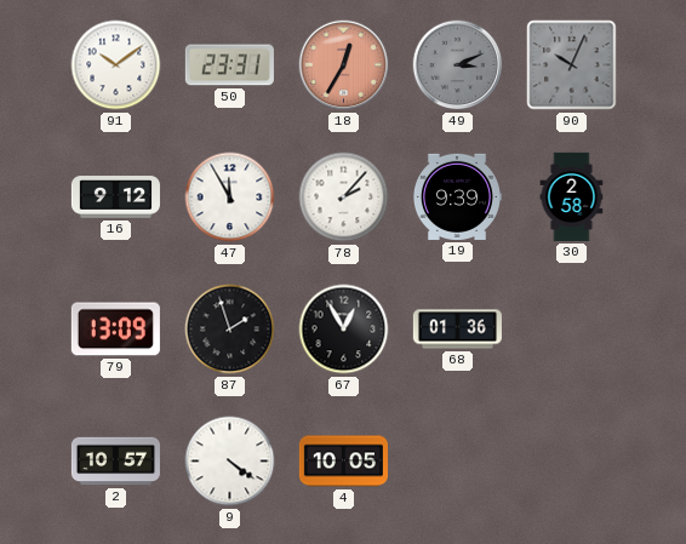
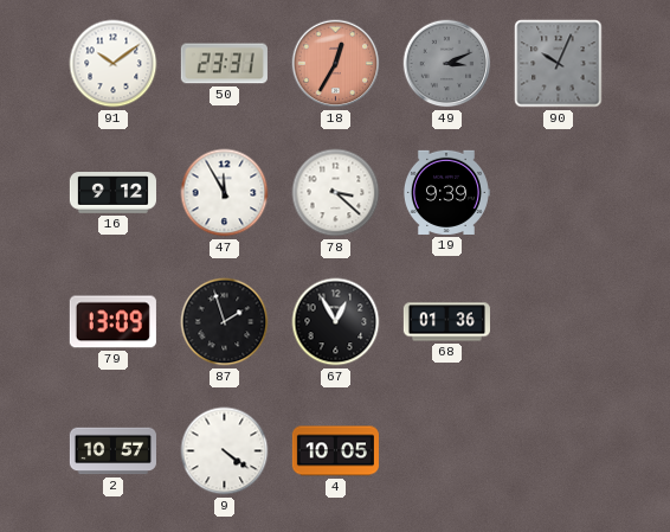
78: 2:07 -> 3:22 (336, 193)
30: 2:58 -> none (572, 196)
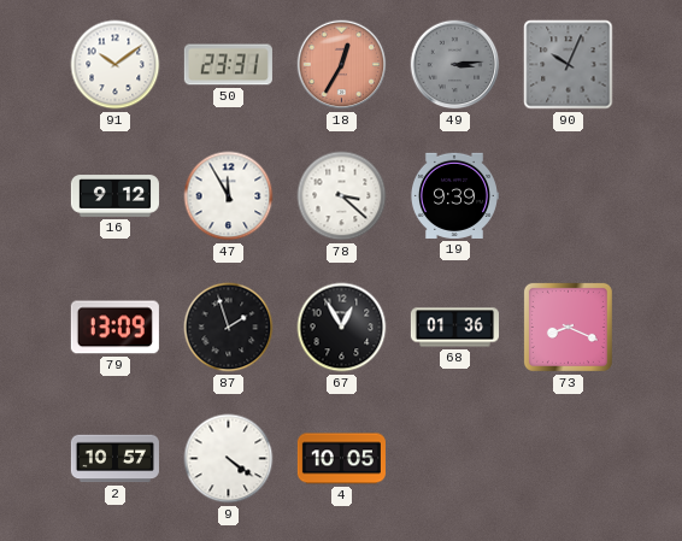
49: 3:11 -> 3:14 (455, 65)
73: none -> 8:19 (568, 327)
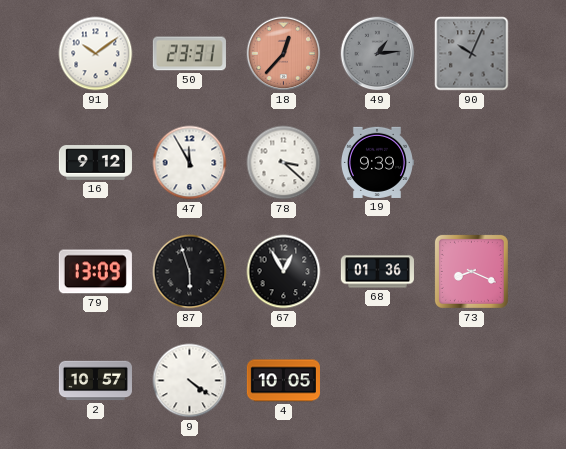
18: 12:35 -> 12:37 (284, 54)
49: 3:14 -> 1:14 (378, 54)
87: 1:57 -> 5:57 (190, 272)
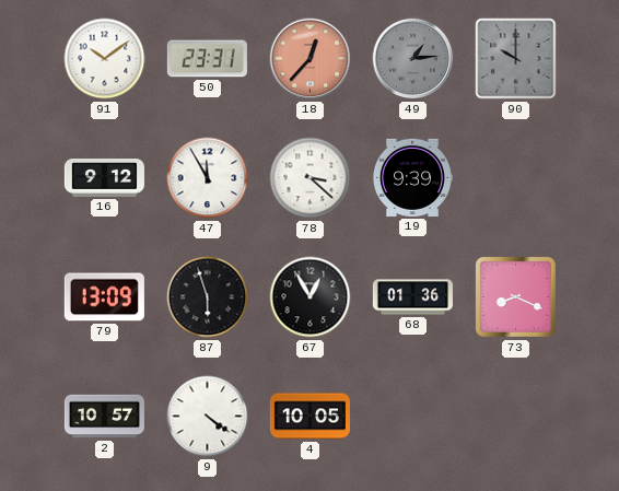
90: 10:04 -> 10:00 (516, 59)
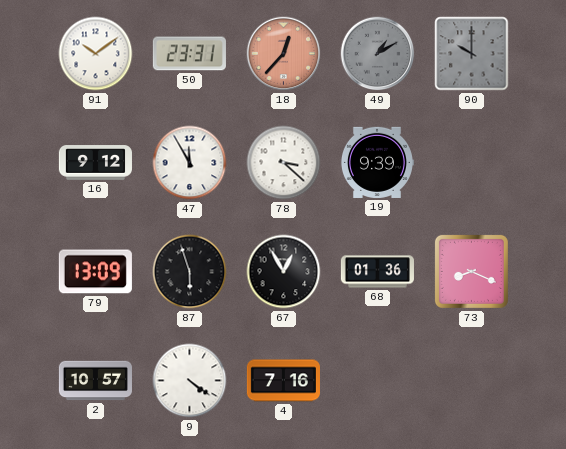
49: 1:14 -> 1:10 (378, 54)
4: 10:05 -> 7:16 (283, 381)
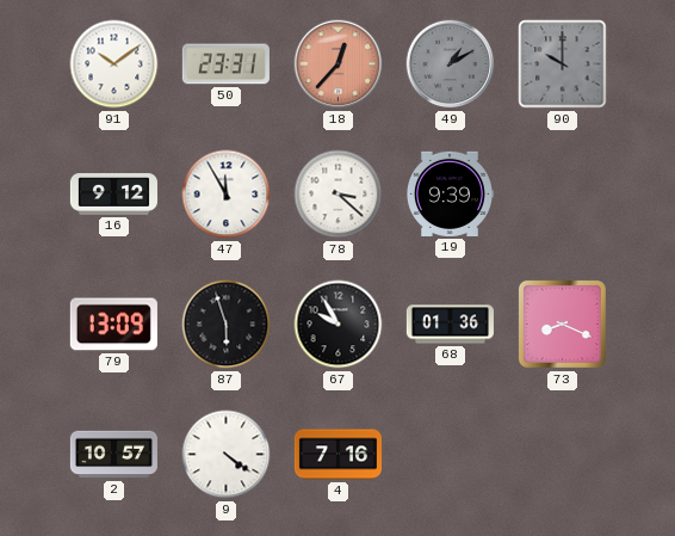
67: 12:55 -> 9:55 (339, 325)
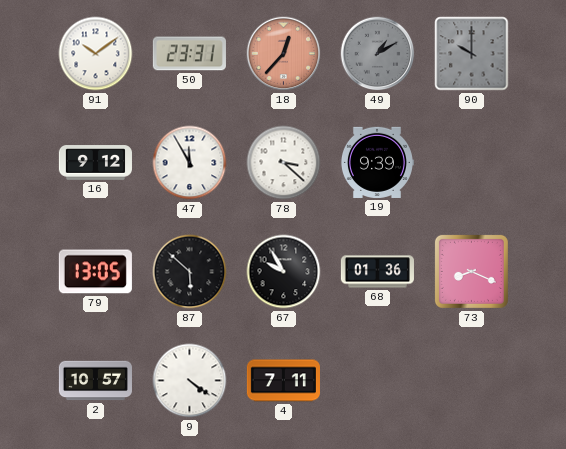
79: 13:09 -> 13:05 (95, 272)
87: 5:57 -> 5:52 (190, 272)
4: 7:16 -> 7:11 (283, 381)
